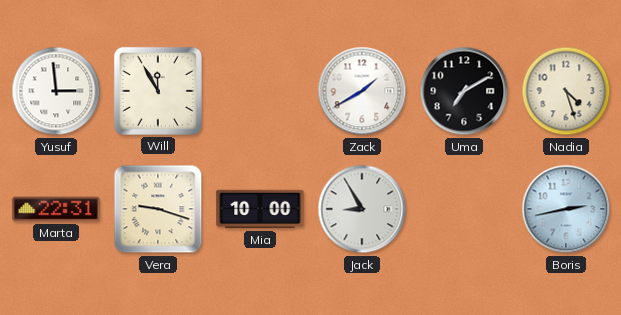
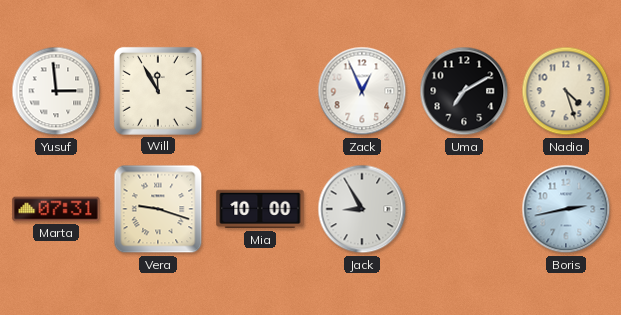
Zack: 1:40 -> 12:56 (362, 91)
Marta: 22:31 -> 07:31 (56, 209)
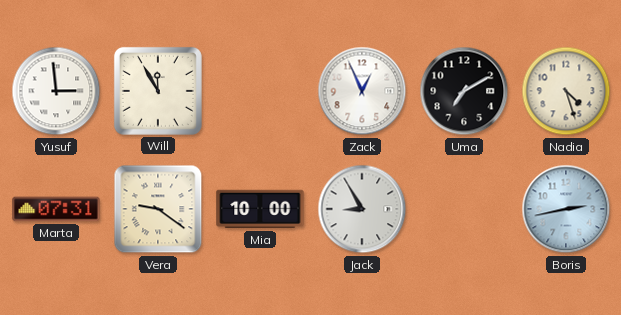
Vera: 9:18 -> 9:21 (158, 209)
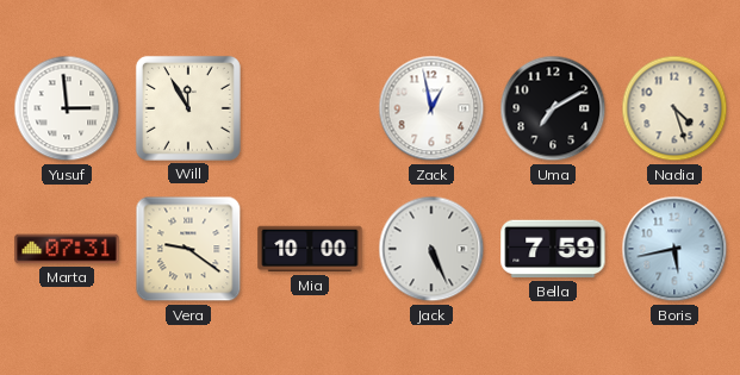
Zack: 12:56 -> 12:58 (431, 108)
Jack: 8:55 -> 5:26 (431, 249)
Bella: none -> 7:59 (553, 249)
Boris: 2:43 -> 5:43 (674, 249)
